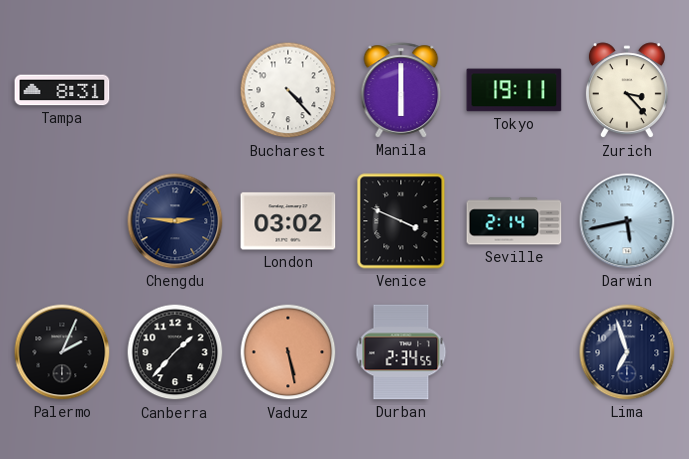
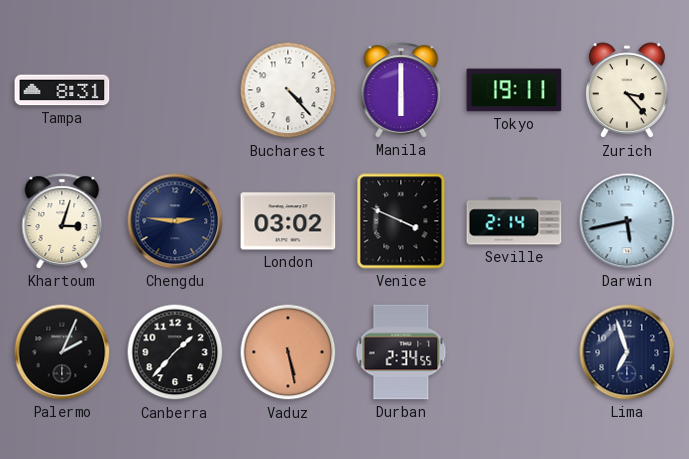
Khartoum: none -> 3:03 (62, 221)
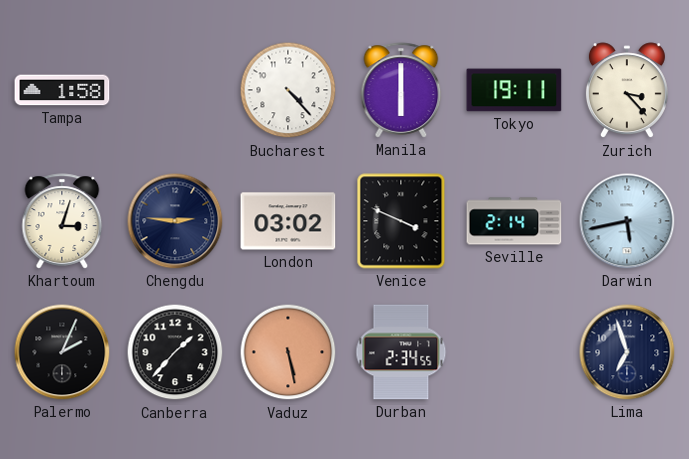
Tampa: 8:31 -> 1:58 (62, 90)
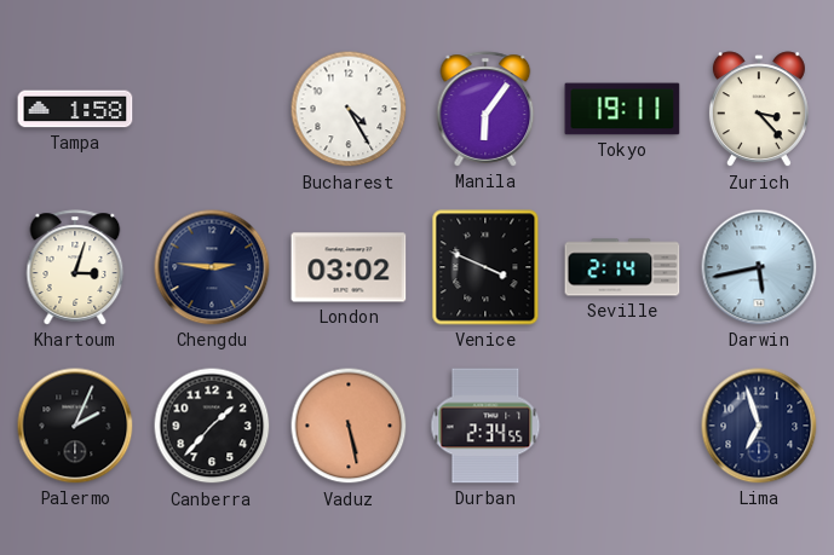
Bucharest: 4:23 -> 4:25 (349, 109)
Manila: 6:00 -> 6:06 (485, 109)
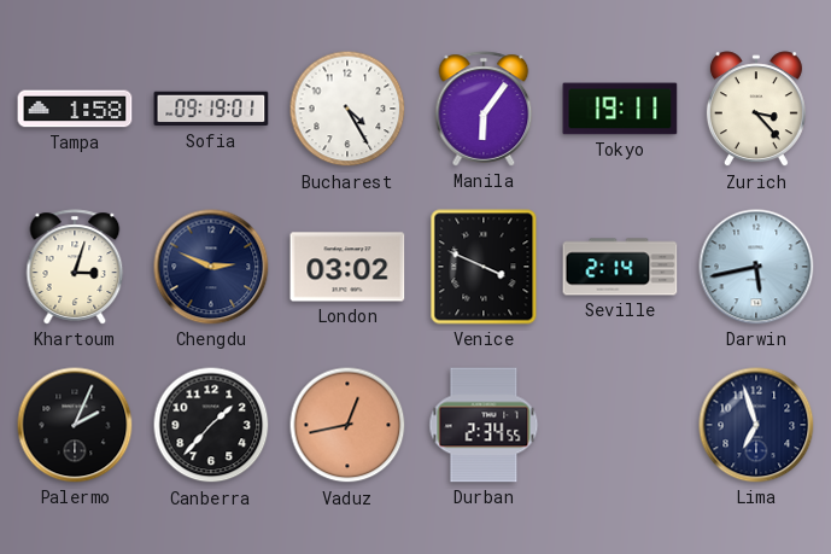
Sofia: none -> 09:19 (211, 109)
Chengdu: 2:46 -> 2:49 (211, 267)
Vaduz: 5:28 -> 12:43 (347, 425)
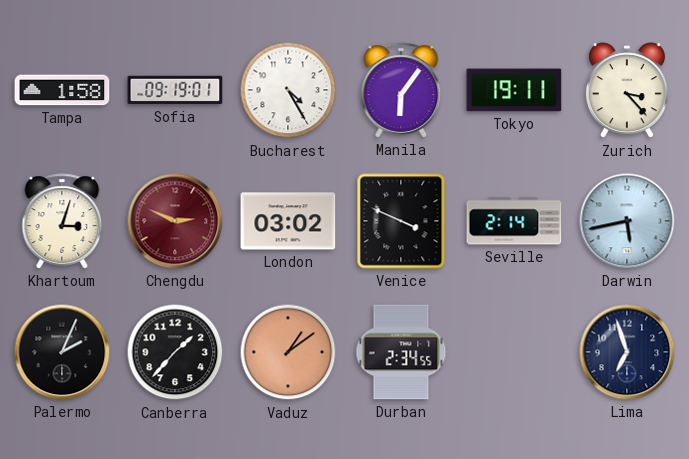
Chengdu dial: navy -> burgundy (175, 221)
Vaduz: 12:43 -> 1:09 (288, 352)
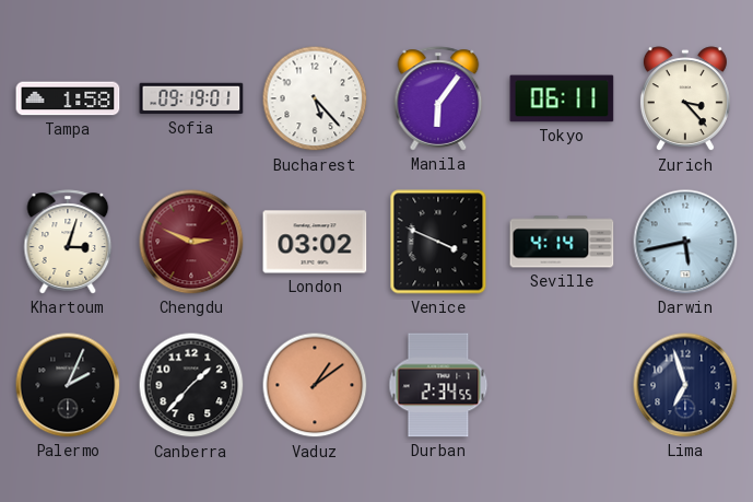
Bucharest: 4:25 -> 5:23 (315, 98)
Tokyo: 19:11 -> 06:11 (562, 98)
Seville: 2:14 -> 4:14 (562, 242)
